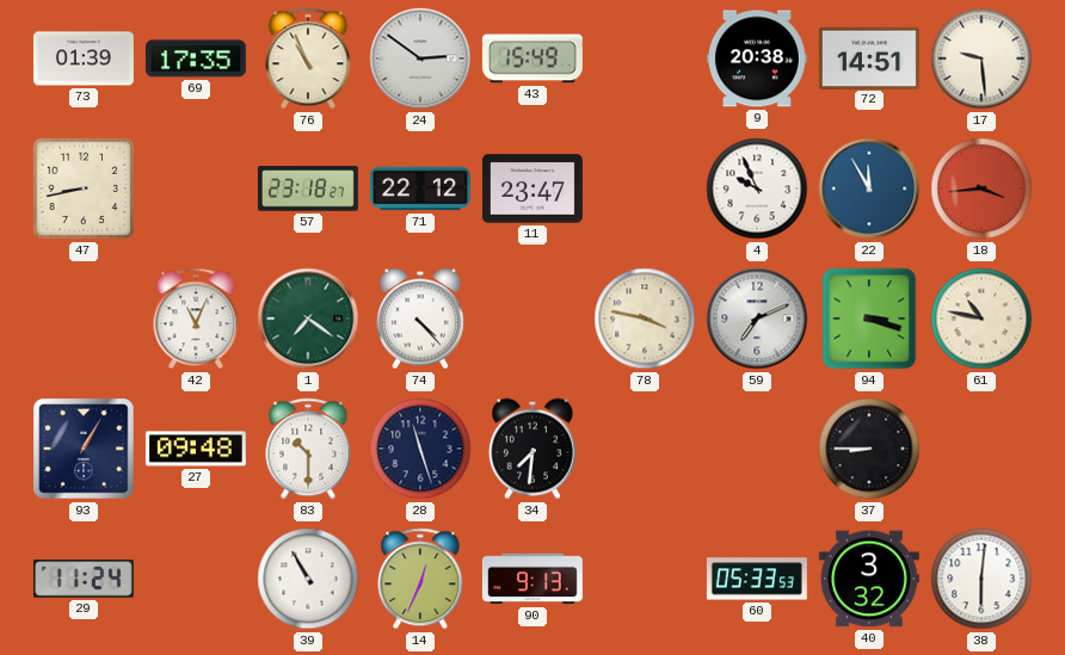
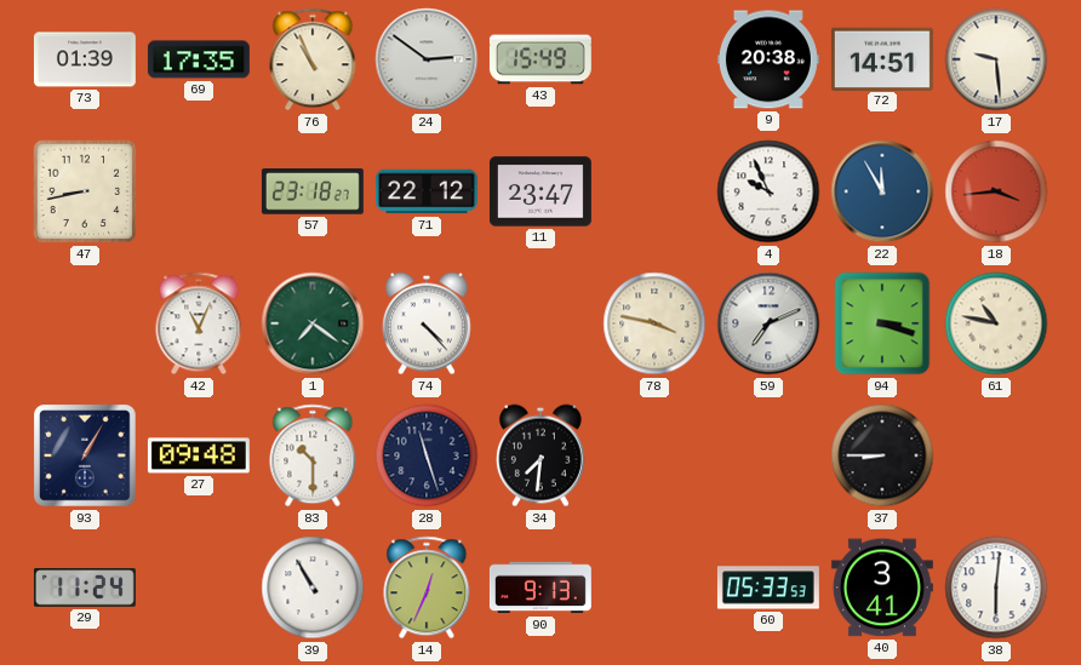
40: 3:32 -> 3:41 (882, 587)
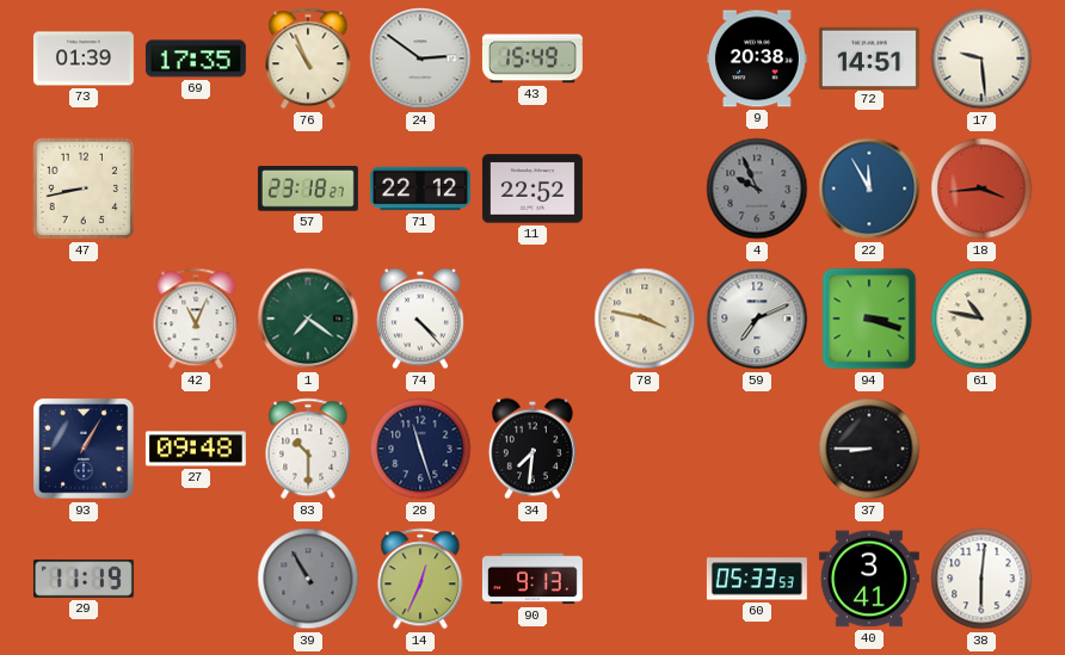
11: 23:47 -> 22:52 (532, 189)
4 dial: white -> grey (757, 189)
29: 11:24 -> 11:19 (84, 579)
39 dial: white -> grey (308, 579)
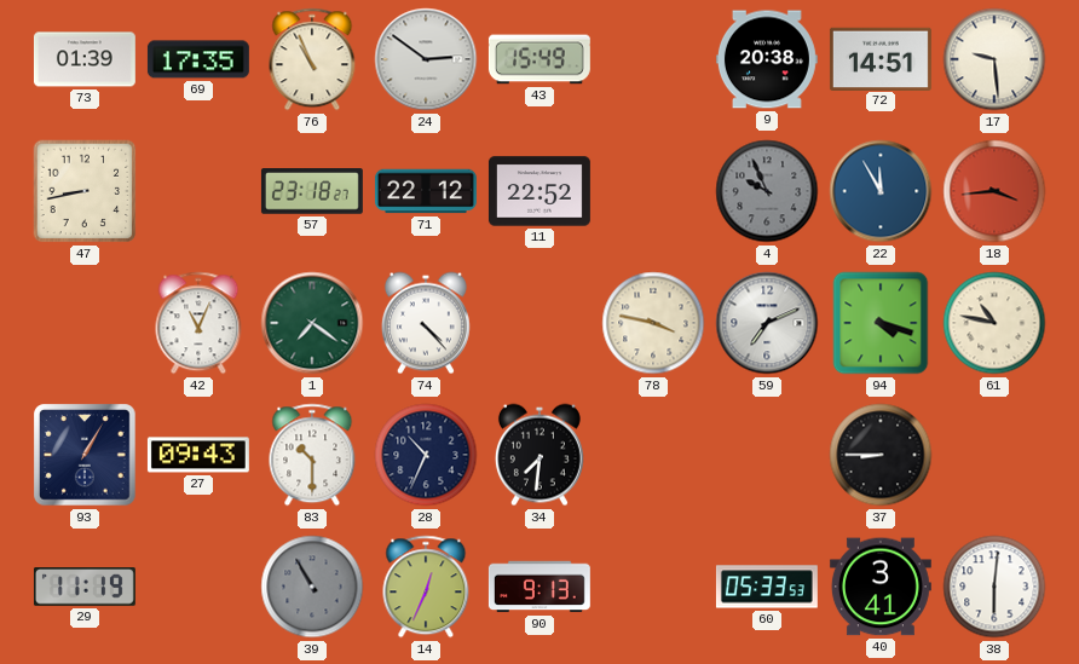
94: 3:18 -> 4:18 (881, 323)
27: 09:48 -> 09:43 (198, 455)
28: 11:27 -> 10:34 (426, 455)
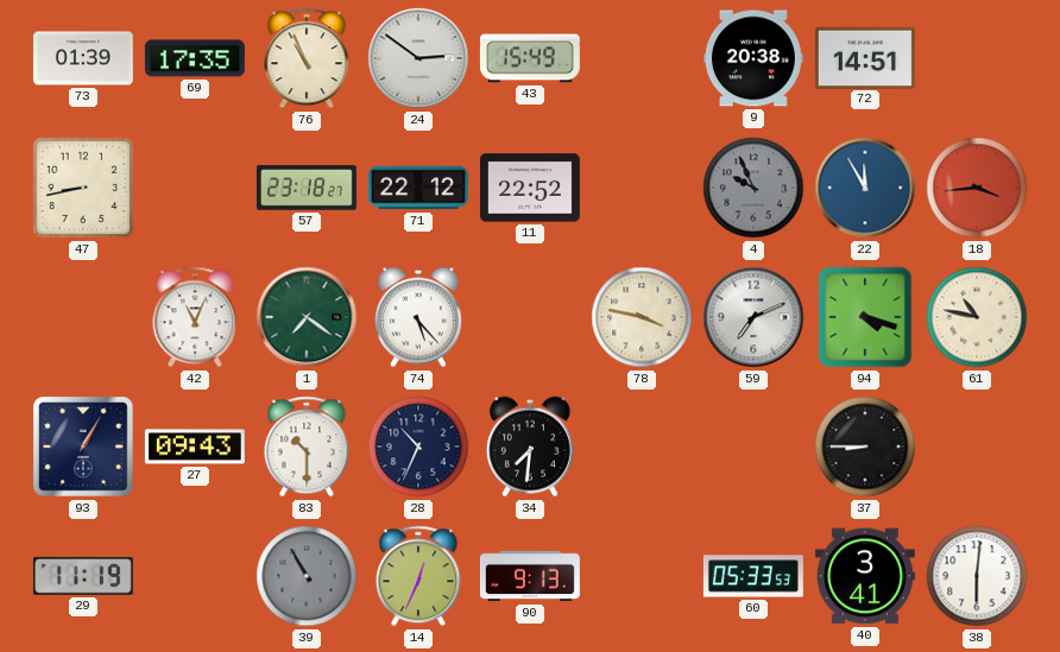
17: 9:29 -> none (994, 59)
74: 4:23 -> 5:23 (418, 317)
